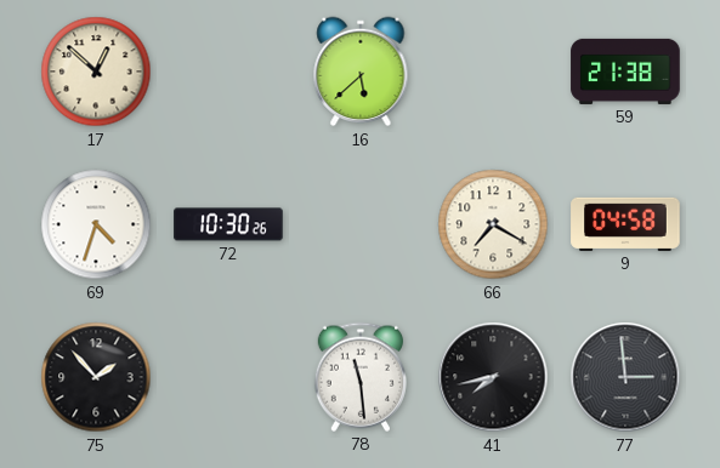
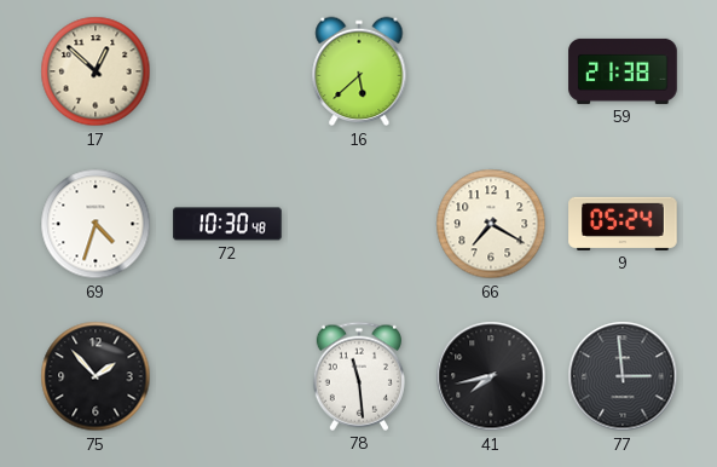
72: 10:30:26 -> 10:30:48 (227, 224)
9: 04:58 -> 05:24 (623, 224)
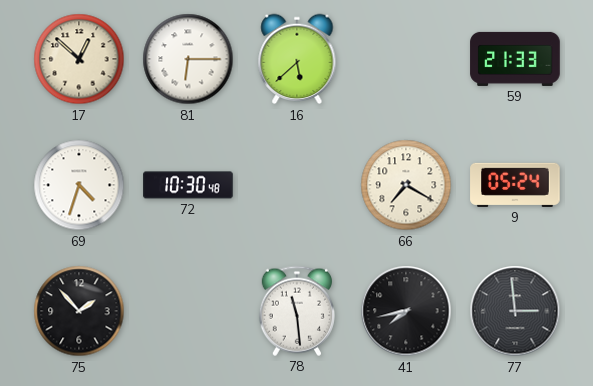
81: none -> 6:15 (188, 59)
59: 21:38 -> 21:33 (515, 59)
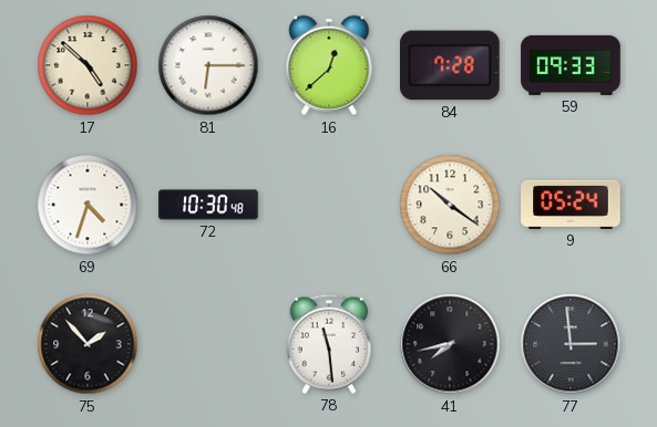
17: 12:52 -> 4:52 (88, 65)
16: 5:38 -> 12:38 (329, 65)
84: none -> 7:28 (451, 65)
59: 21:33 -> 09:33 (571, 65)
66: 7:20 -> 10:21 (450, 205)
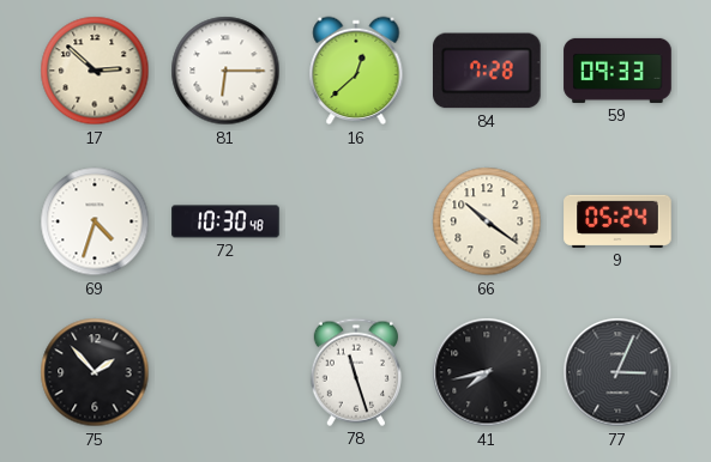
17: 4:52 -> 2:52 (95, 71)
78: 11:29 -> 11:27 (356, 372)
77: 2:59 -> 3:04 (617, 372)
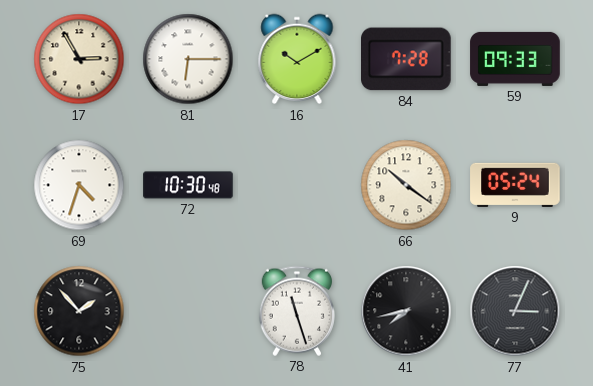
17: 2:52 -> 2:55 (79, 59)
16: 12:38 -> 10:10 (297, 59)
